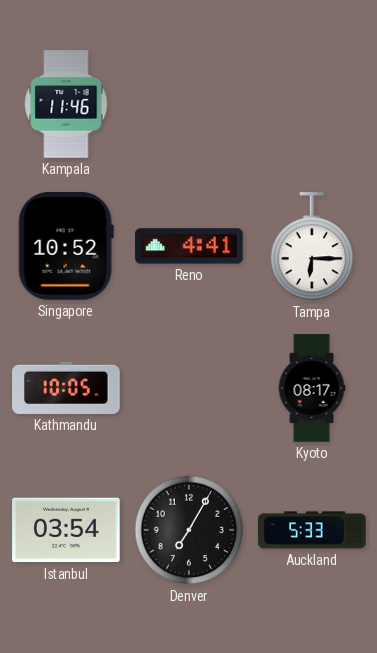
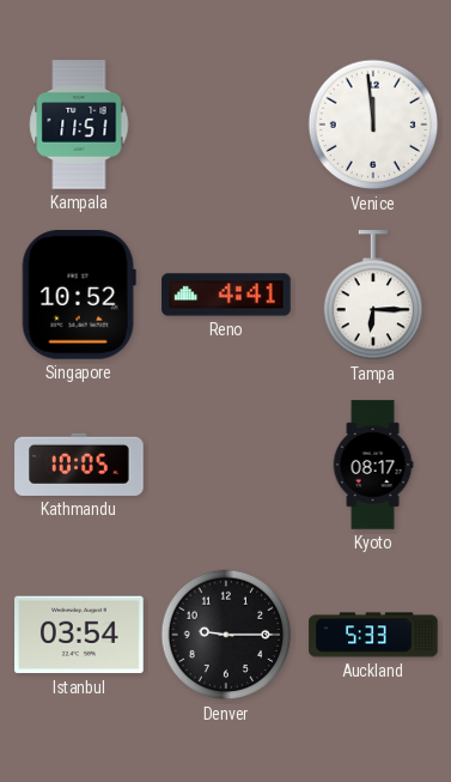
Kampala: 11:46 -> 11:51 (79, 125)
Venice: none -> 11:59 (373, 125)
Denver: 7:05 -> 9:15 (226, 635)
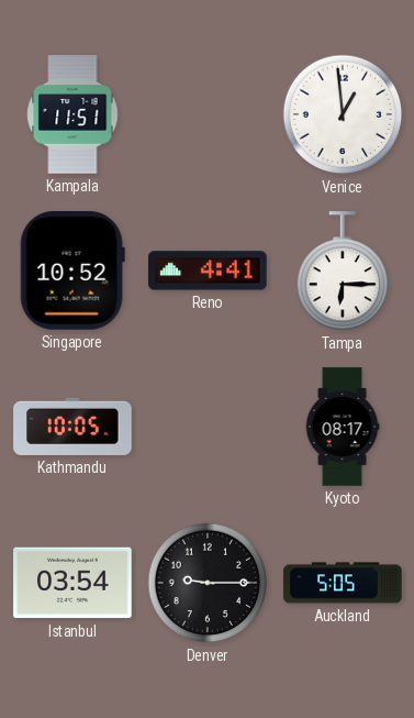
Venice: 11:59 -> 12:59 (343, 114)
Auckland: 5:33 -> 5:05 (343, 583)
